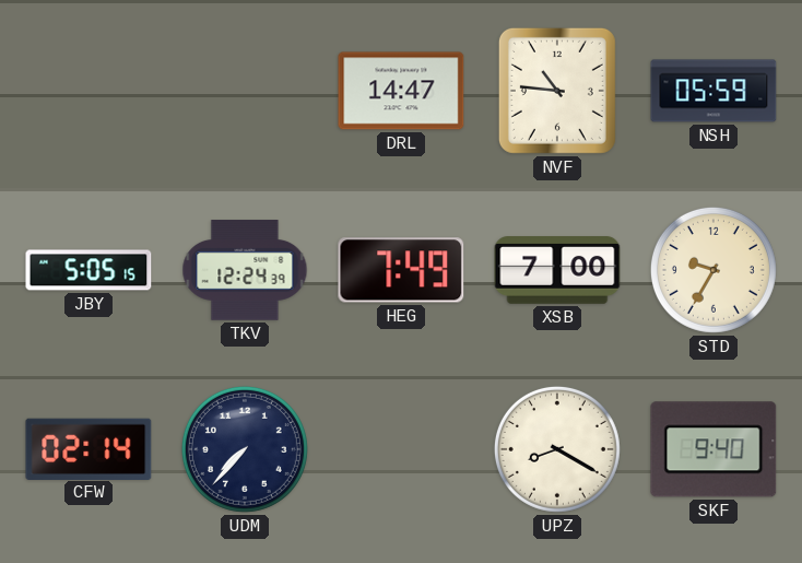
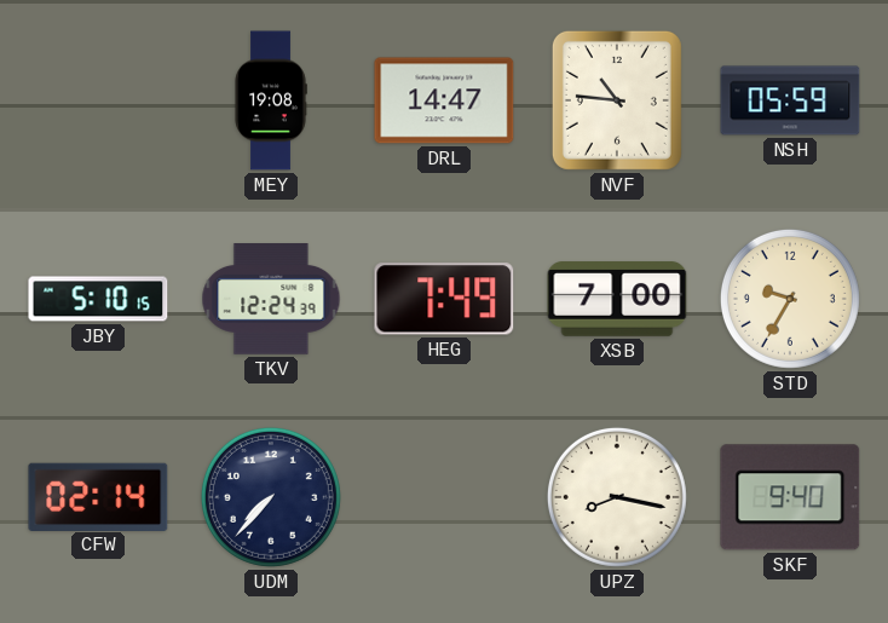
MEY: none -> 19:08 (271, 100)
JBY: 5:05 -> 5:10 (98, 299)
UPZ: 8:20 -> 8:17 (617, 497)
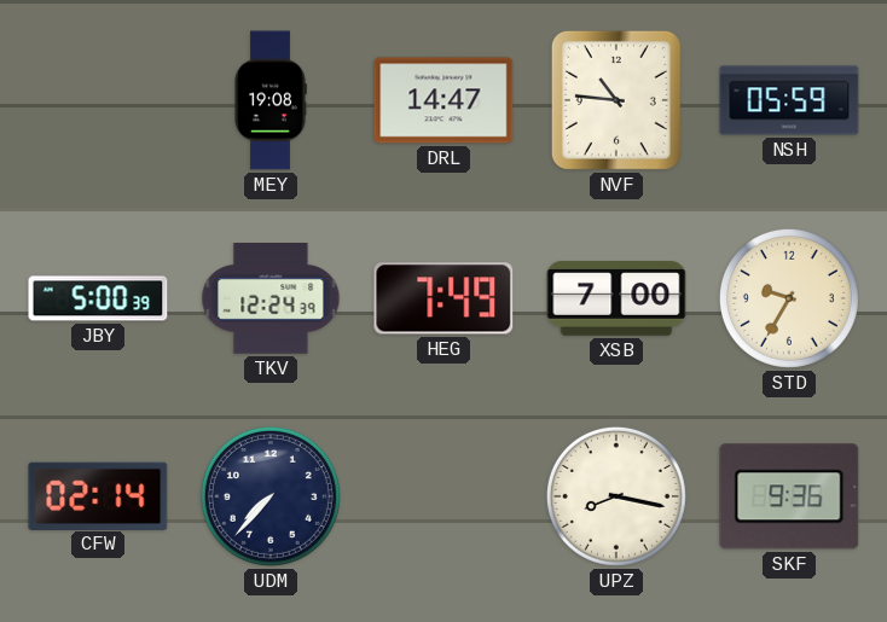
JBY: 5:10 -> 5:00 (98, 298)
SKF: 9:40 -> 9:36 (789, 496)
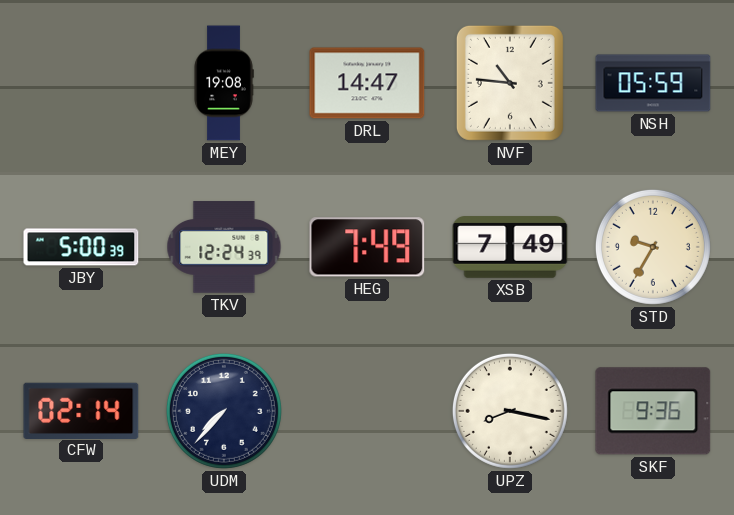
XSB: 7:00 -> 7:49 (510, 247)
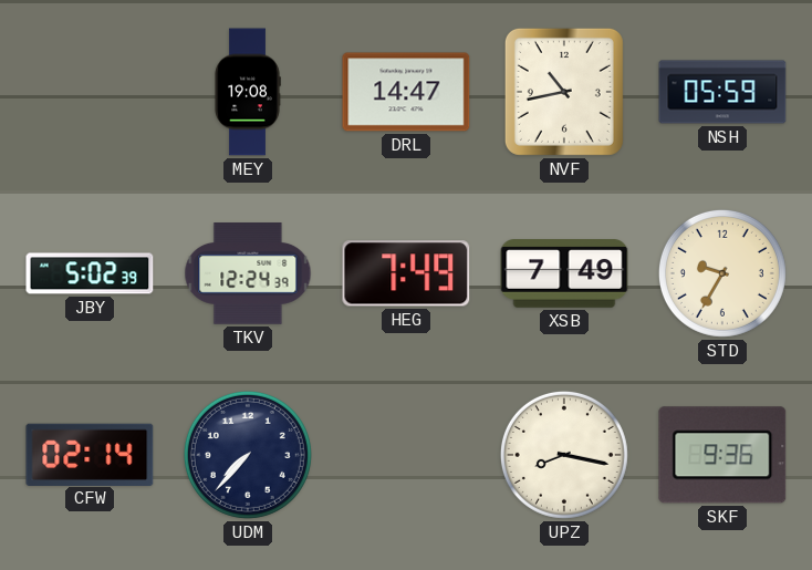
NVF: 10:46 -> 10:43 (564, 92)
JBY: 5:00 -> 5:02 (90, 273)
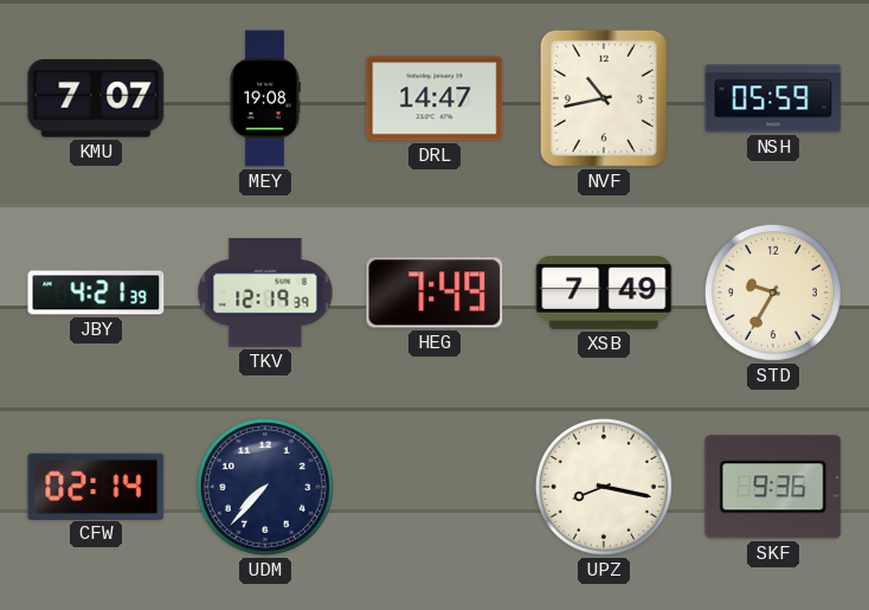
KMU: none -> 7:07 (96, 98)
JBY: 5:02 -> 4:21 (96, 293)
TKV: 12:24 -> 12:19 (265, 293)
